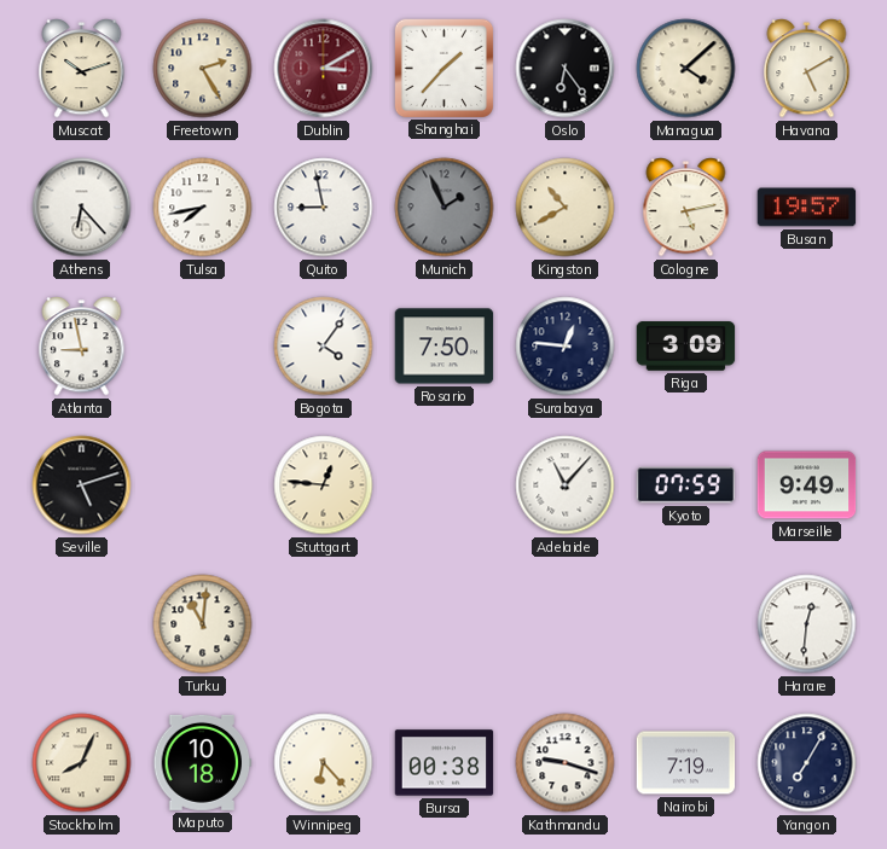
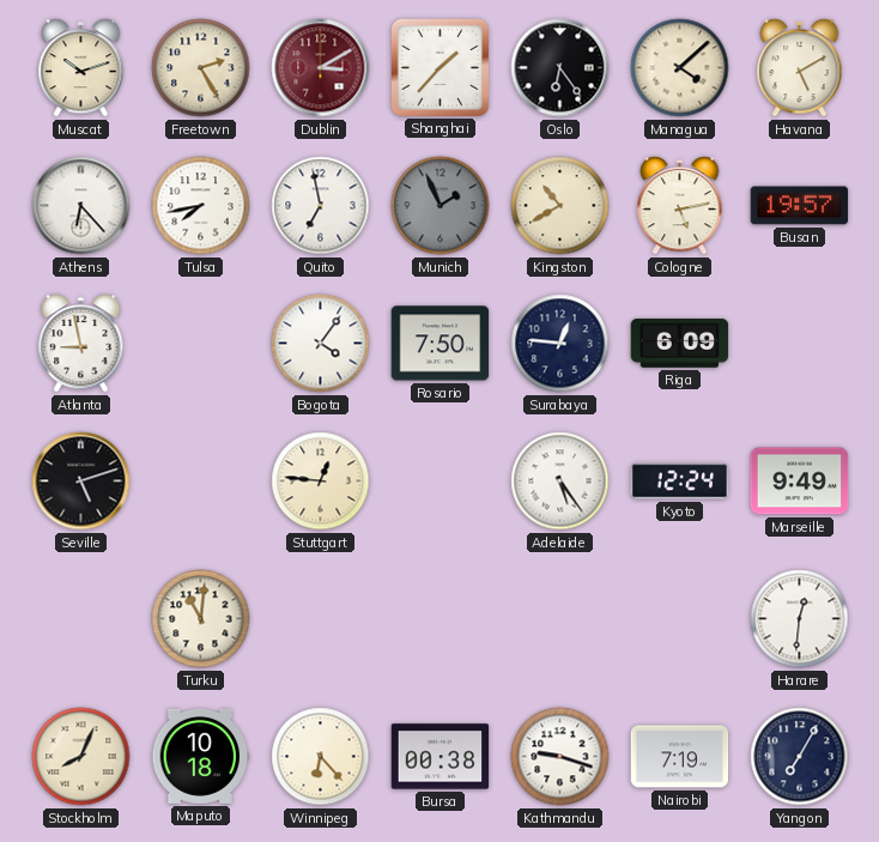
Quito: 8:58 -> 6:58 (321, 206)
Riga: 3:09 -> 6:09 (680, 344)
Adelaide: 11:07 -> 5:24 (560, 481)
Kyoto: 07:59 -> 12:24 (680, 481)
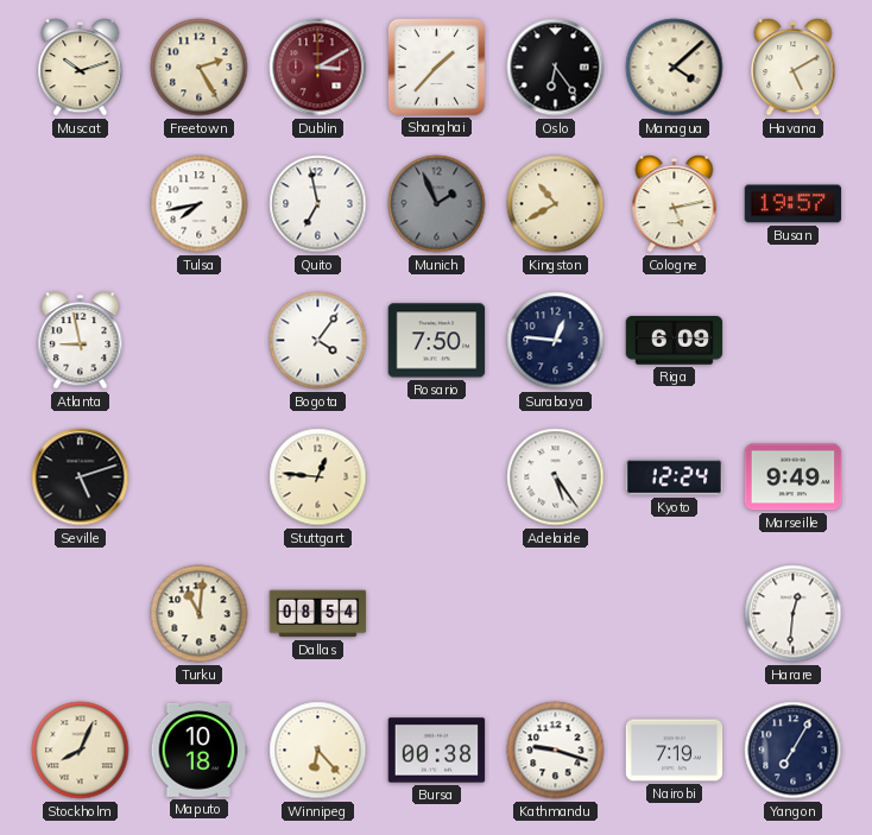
Athens: 6:23 -> none (81, 206)
Dallas: none -> 08:54 (318, 614)
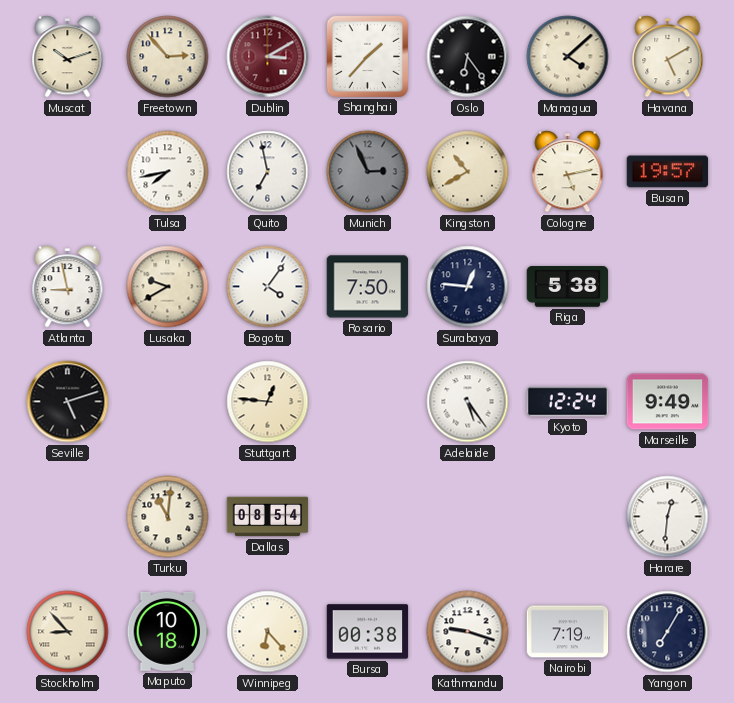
Freetown: 2:25 -> 2:53 (168, 57)
Munich: 1:56 -> 2:56 (368, 172)
Lusaka: none -> 9:40 (168, 287)
Riga: 6:09 -> 5:38 (568, 287)
Stockholm: 8:04 -> 8:53 (68, 632)
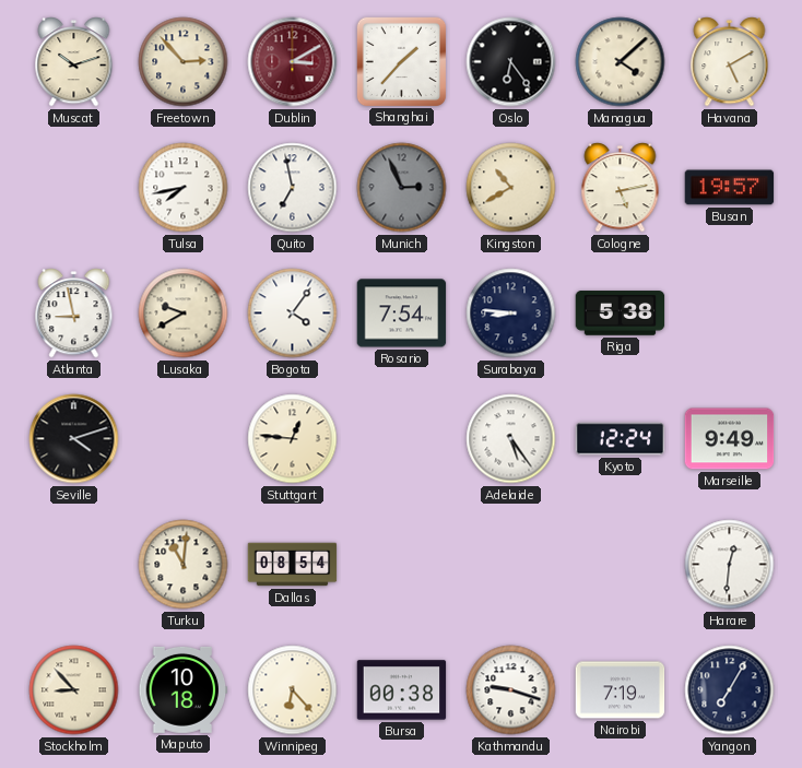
Rosario: 7:50 -> 7:54 (402, 314)
Surabaya: 12:46 -> 8:46 (511, 314)
Seville: 5:12 -> 4:12 (74, 439)
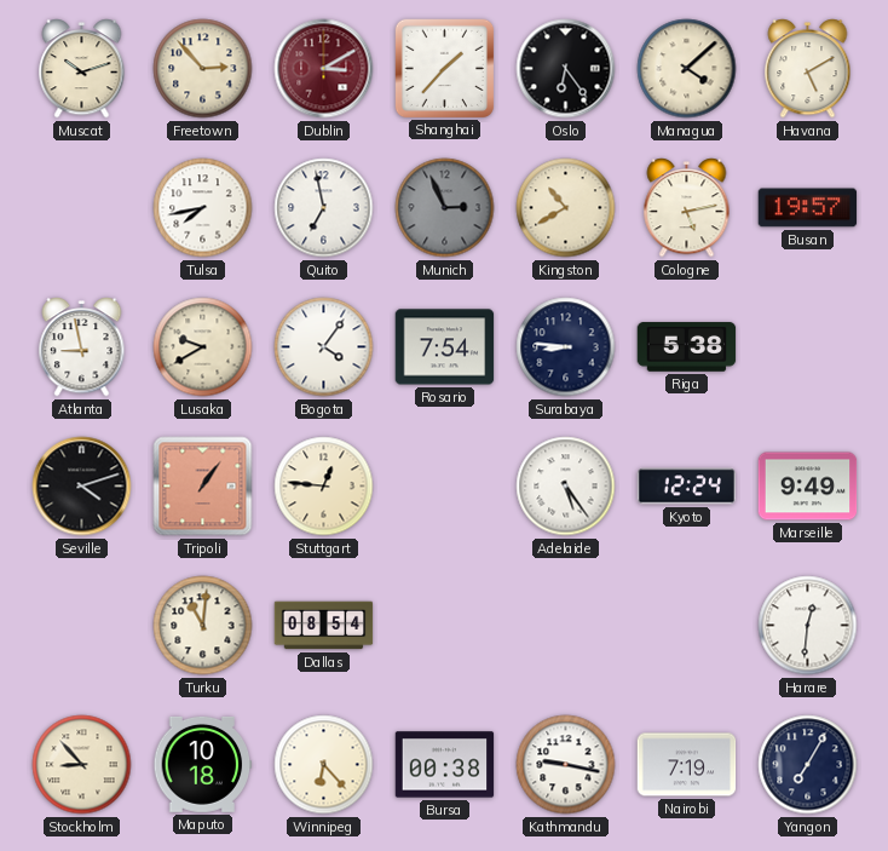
Tripoli: none -> 1:06 (203, 487)
Kathmandu: 9:18 -> 9:17 (566, 765)
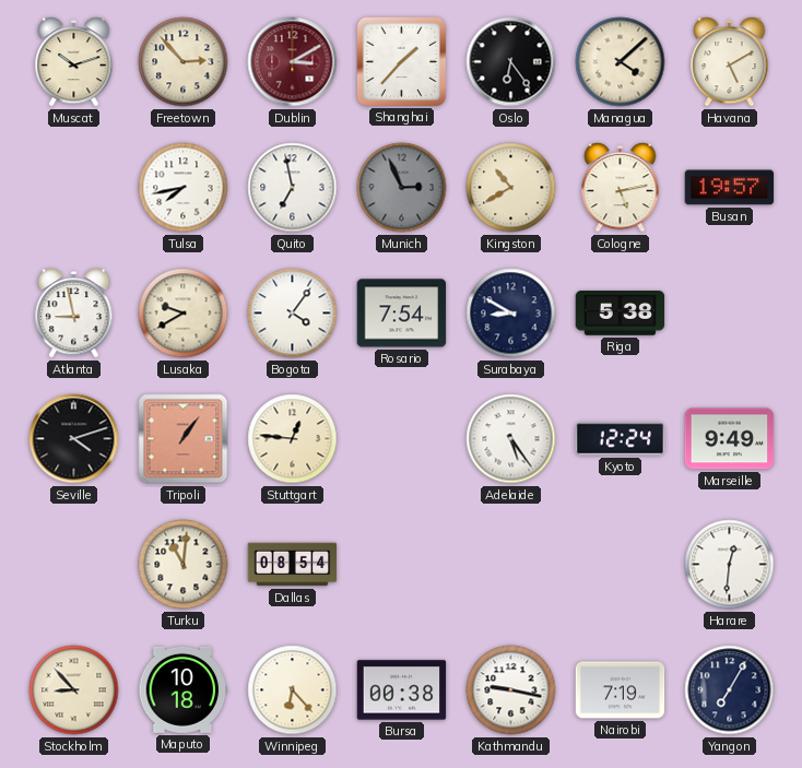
Surabaya: 8:46 -> 8:50 (511, 314)
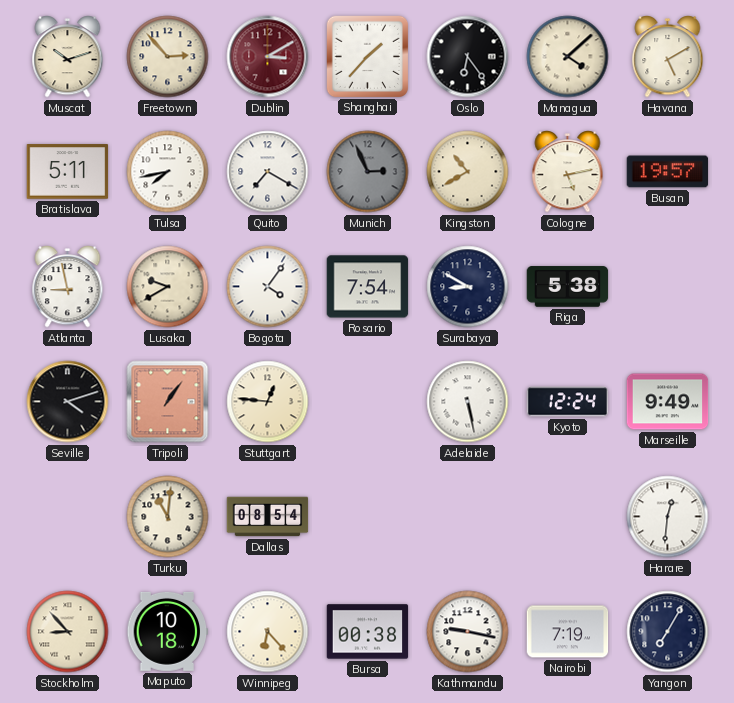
Bratislava: none -> 5:11 (68, 172)
Quito: 6:58 -> 7:20 (268, 172)
Adelaide: 5:24 -> 5:28 (468, 402)
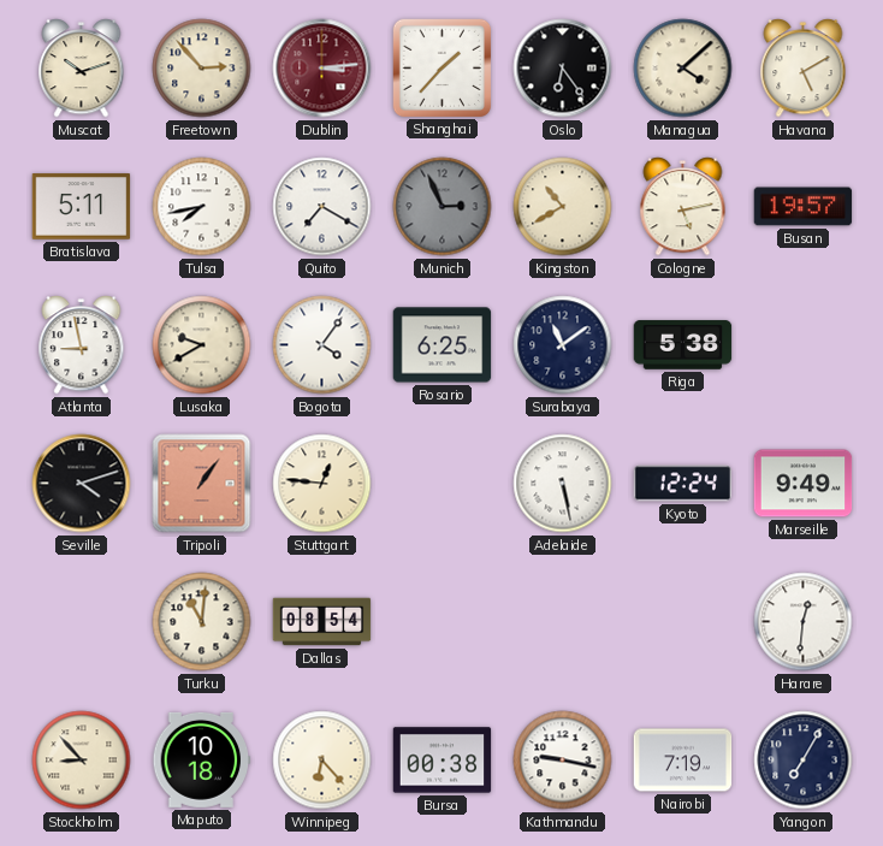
Dublin: 3:10 -> 3:14 (322, 69)
Rosario: 7:54 -> 6:25 (443, 345)
Surabaya: 8:50 -> 11:09 (563, 345)
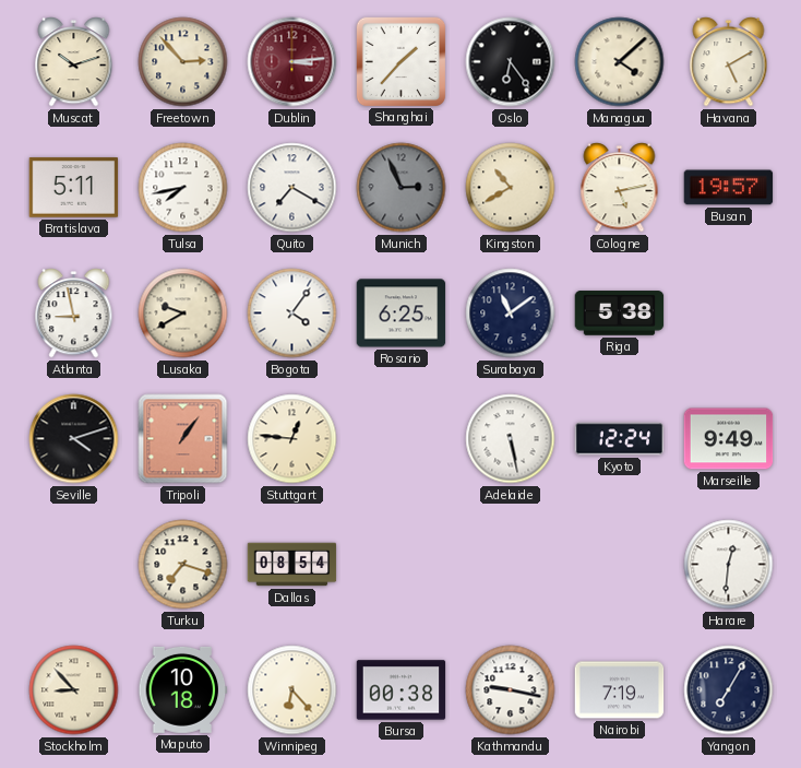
Turku: 11:01 -> 7:18 (183, 565)
